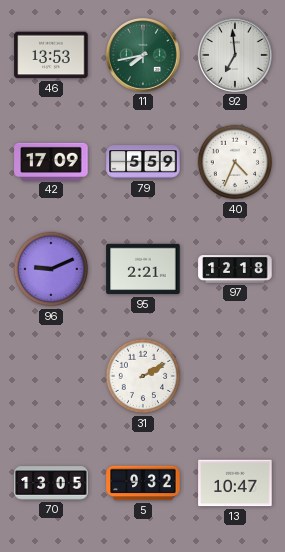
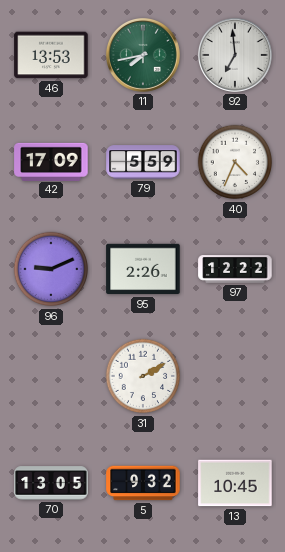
95: 2:21 -> 2:26 (143, 269)
97: 12:18 -> 12:22 (235, 269)
13: 10:47 -> 10:45 (235, 483)
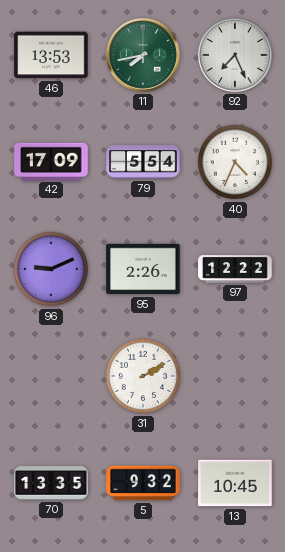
92: 6:59 -> 7:26 (235, 55)
79: 5:59 -> 5:54 (143, 162)
70: 13:05 -> 13:35 (51, 483)
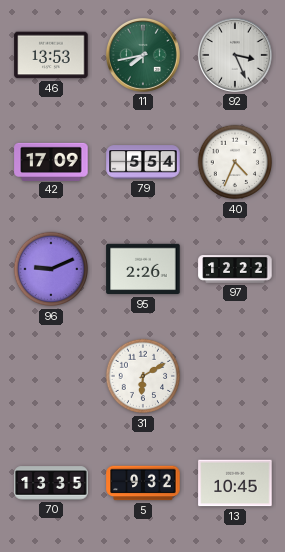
92: 7:26 -> 3:26 (235, 55)
31: 2:10 -> 6:10 (143, 376)
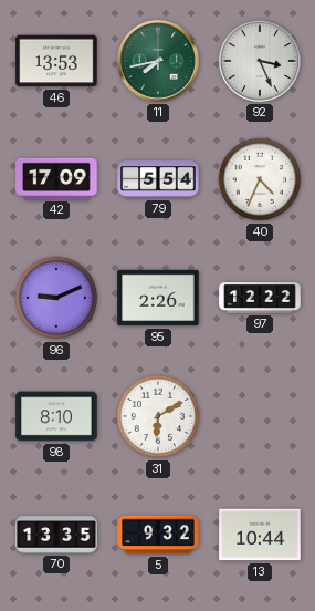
98: none -> 8:10 (56, 416)
13: 10:45 -> 10:44 (260, 535)
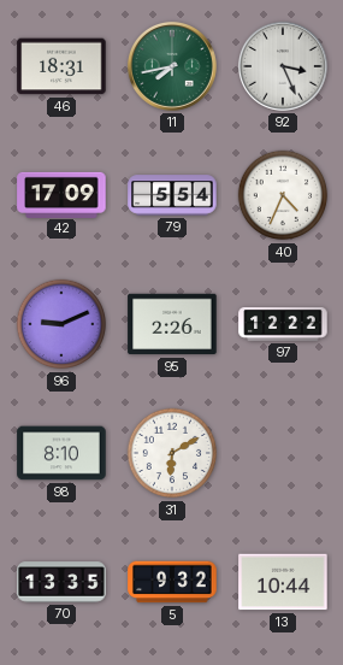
46: 13:53 -> 18:31 (61, 66)
